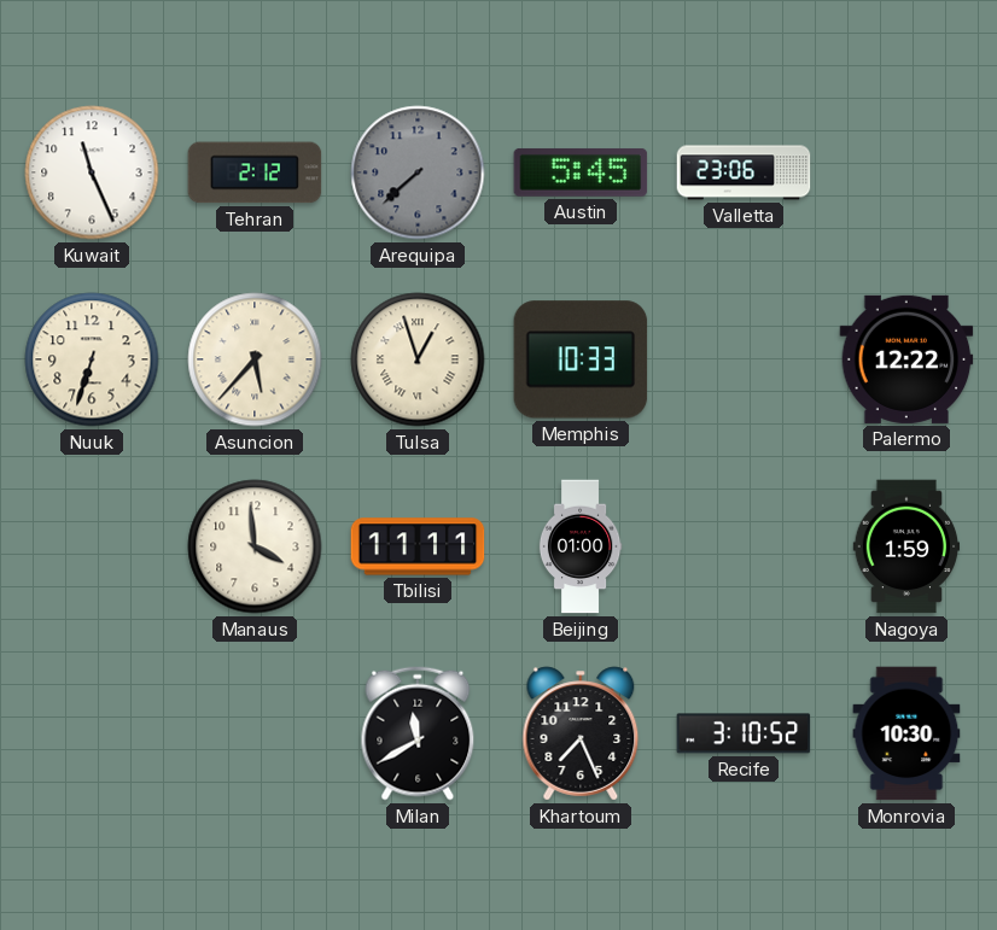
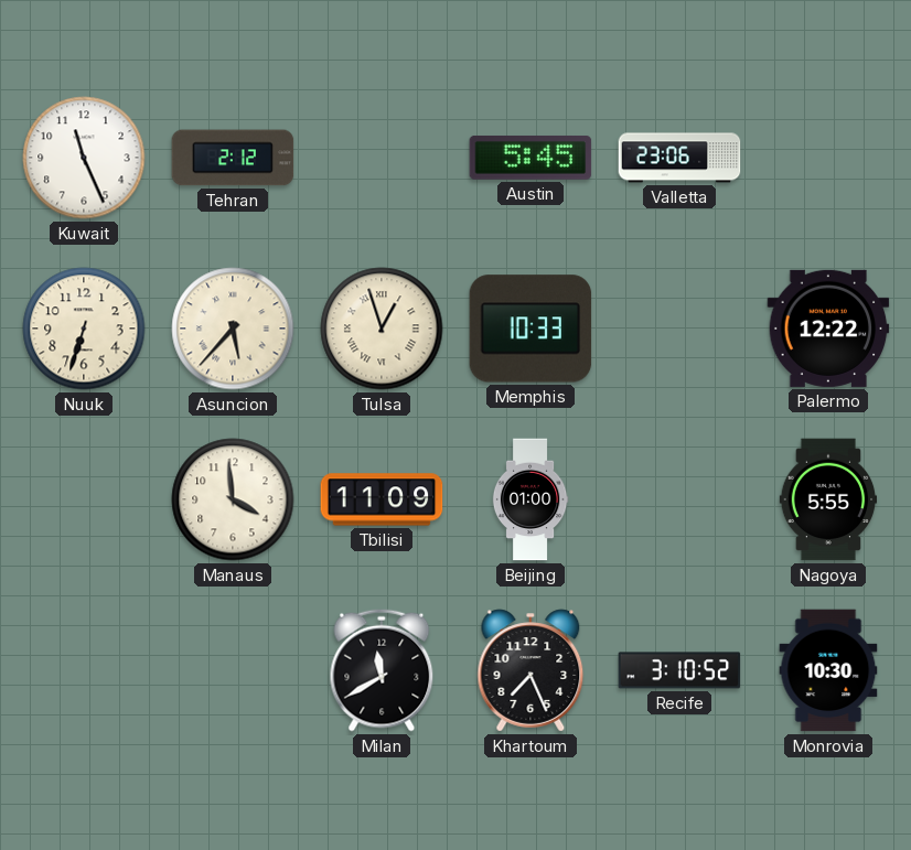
Arequipa: 7:38 -> none (418, 172)
Tbilisi: 11:11 -> 11:09 (382, 499)
Nagoya: 1:59 -> 5:55 (828, 499)
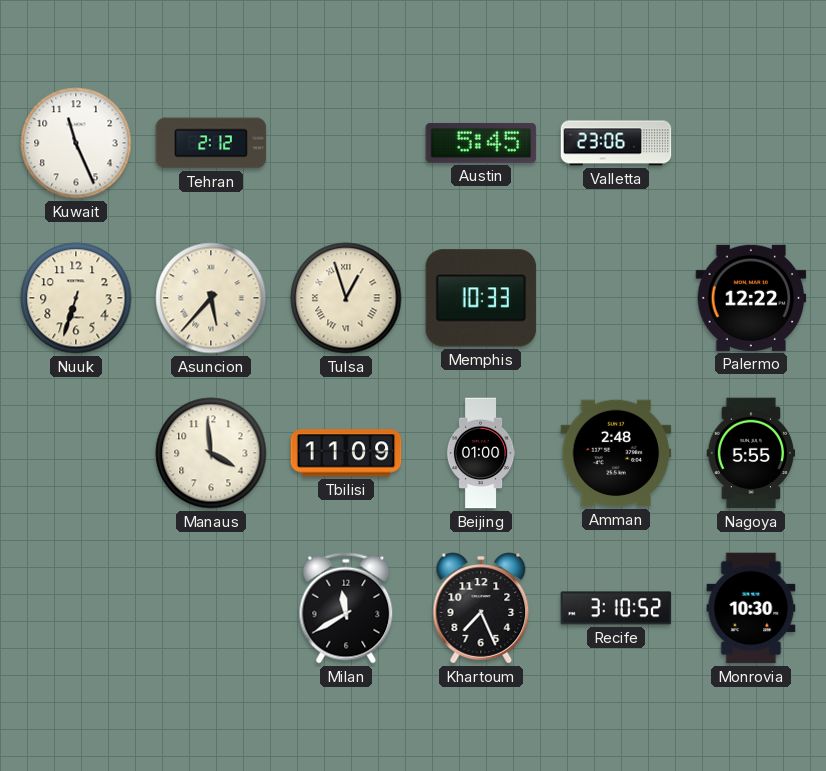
Amman: none -> 2:48 (616, 453)
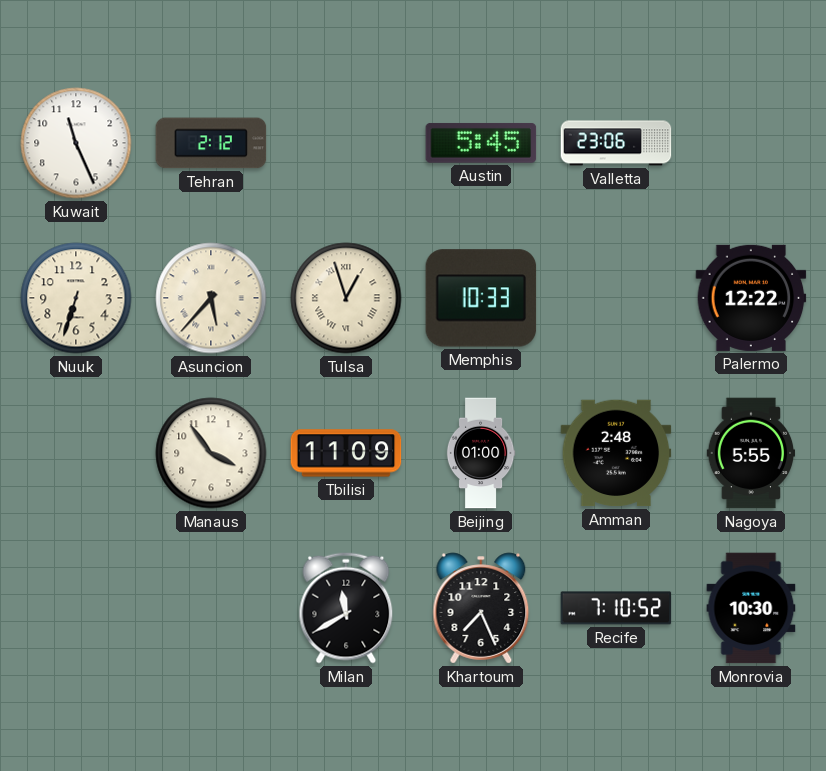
Manaus: 3:59 -> 3:54 (211, 453)
Recife: 3:10 -> 7:10 (616, 608)
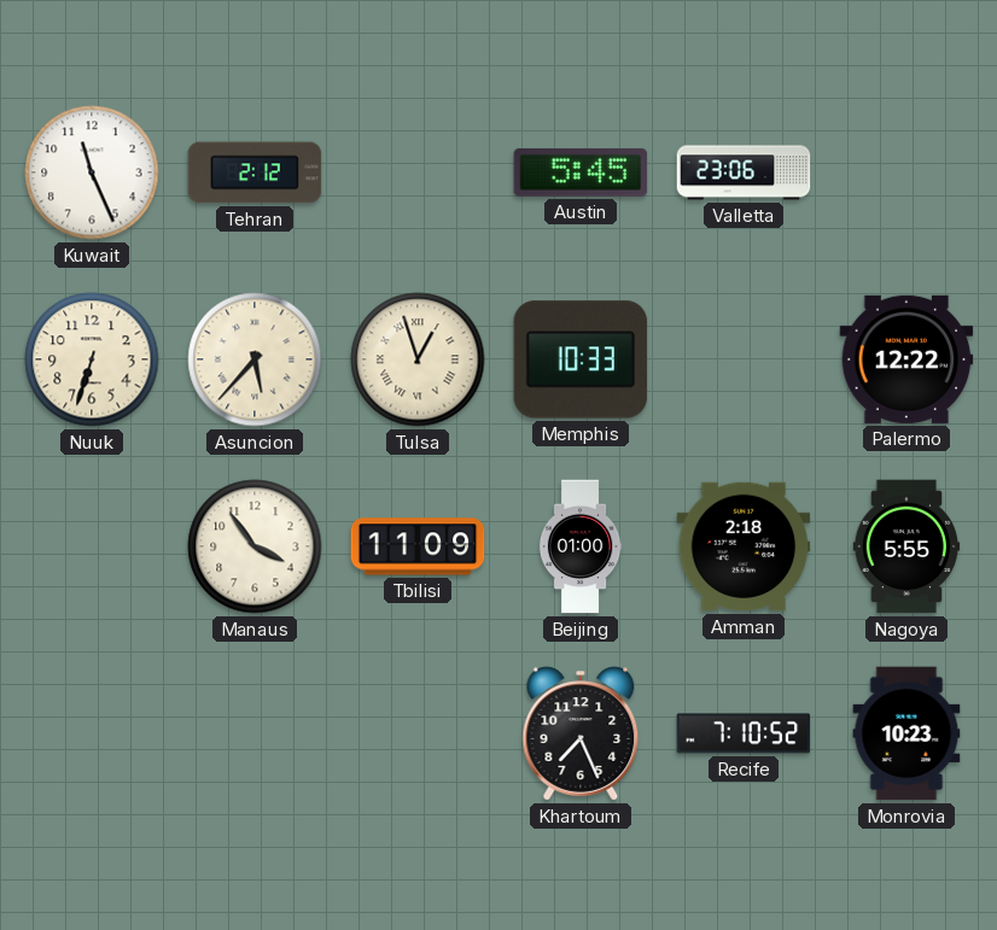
Amman: 2:48 -> 2:18 (744, 546)
Milan: 11:40 -> none (346, 608)
Monrovia: 10:30 -> 10:23 (906, 733)
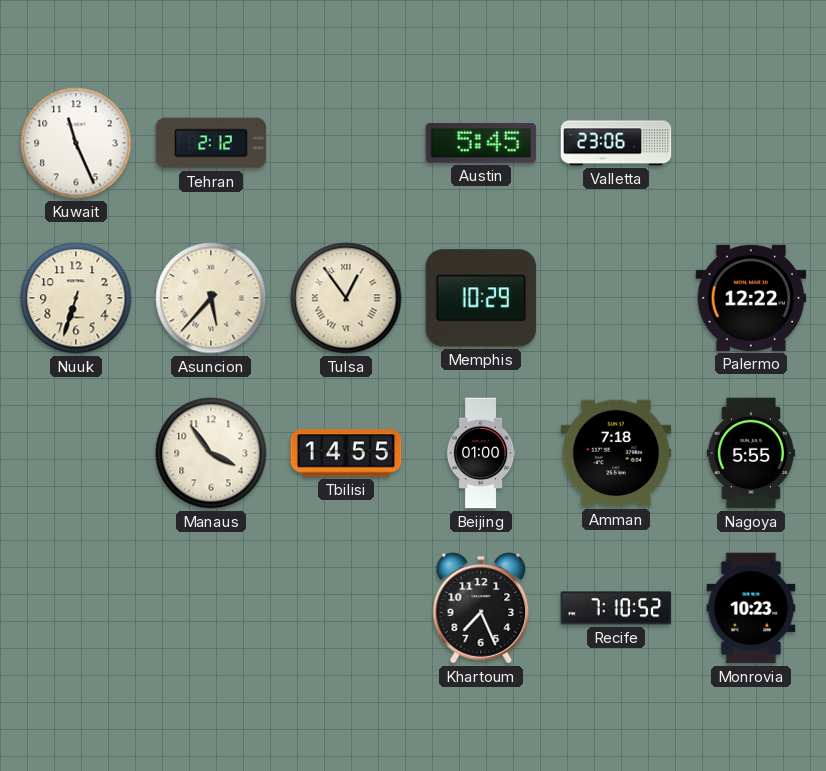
Tulsa: 12:57 -> 12:54 (346, 298)
Memphis: 10:33 -> 10:29 (481, 298)
Tbilisi: 11:09 -> 14:55 (346, 453)
Amman: 2:18 -> 7:18 (616, 453)
